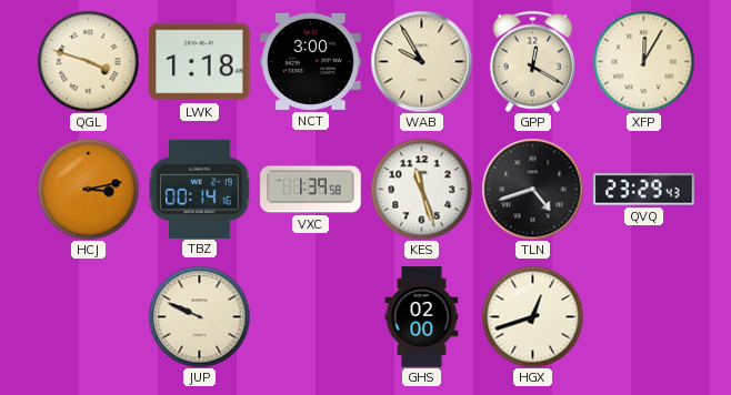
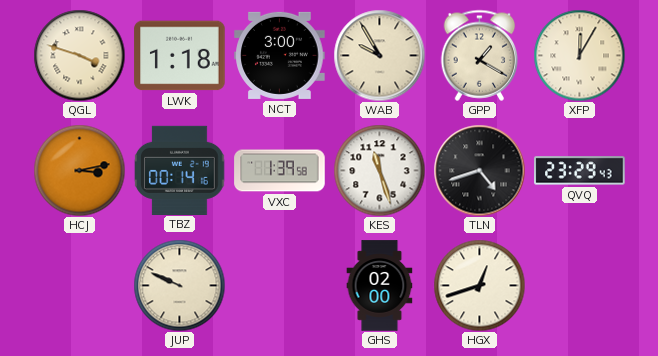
GPP: 12:20 -> 1:20 (480, 55)
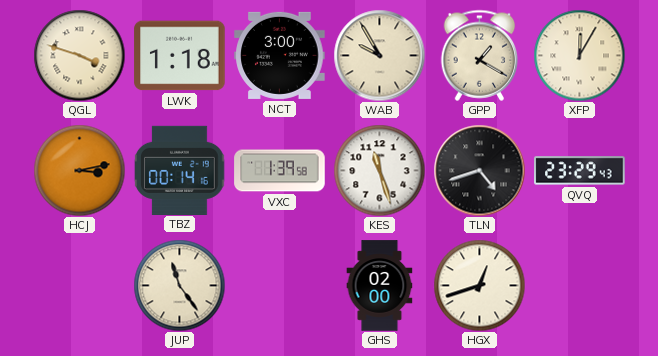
JUP: 9:49 -> 11:24 (179, 285)
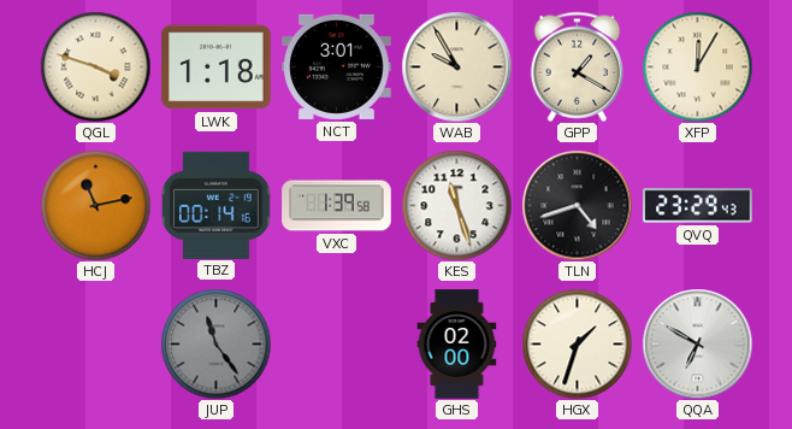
NCT: 3:00 -> 3:01 (337, 66)
HCJ: 3:13 -> 11:13 (95, 205)
JUP dial: cream -> grey (215, 343)
HGX: 12:42 -> 1:33 (577, 343)
QQA: none -> 6:50 (697, 343)
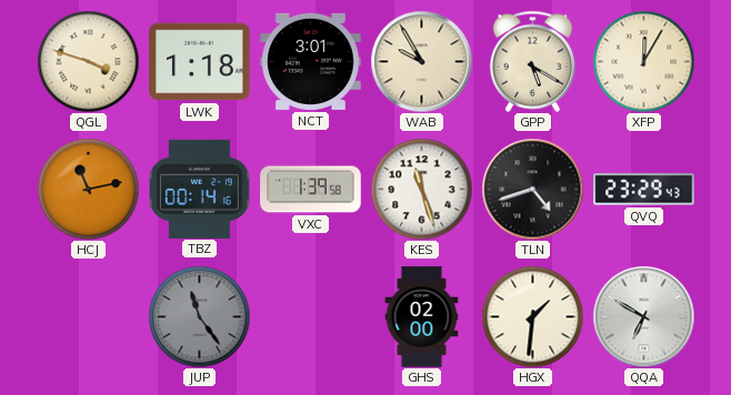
GPP: 1:20 -> 5:20 (533, 61)
HGX: 1:33 -> 1:31 (532, 316)
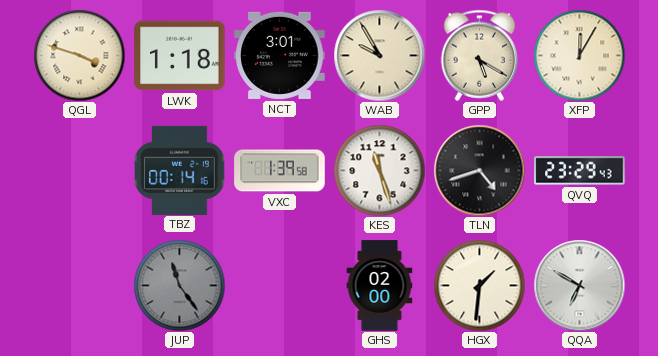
HCJ: 11:13 -> none (88, 189)
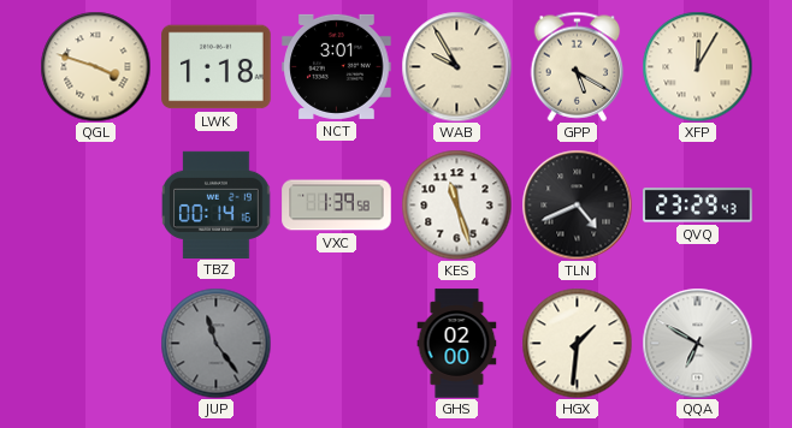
TLN: 4:42 -> 4:41 (577, 204)
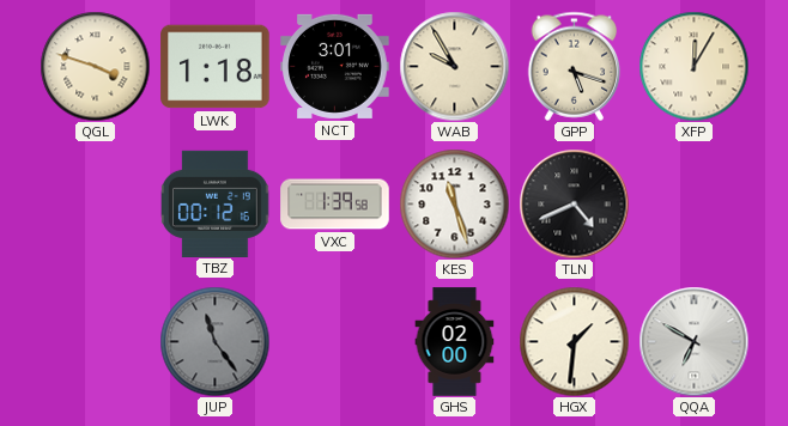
GPP: 5:20 -> 5:18 (575, 66)
TBZ: 00:14 -> 00:12 (216, 203)
QVQ: 23:29 -> none (698, 206)
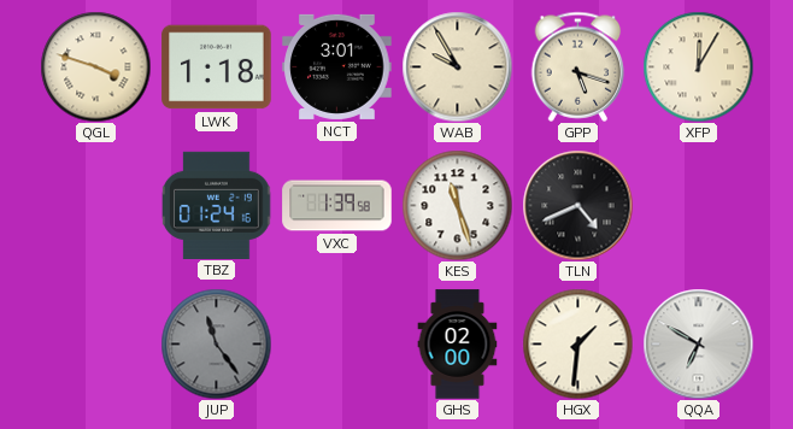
TBZ: 00:12 -> 01:24 (217, 205)
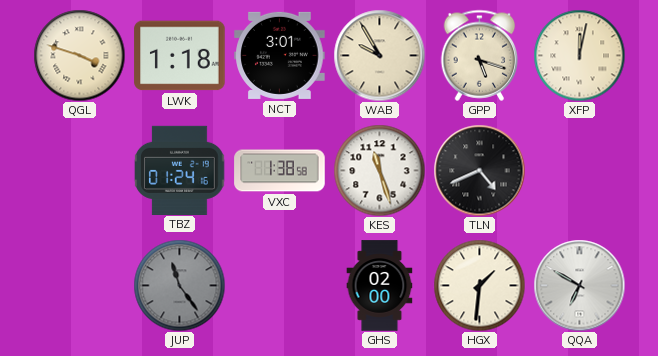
XFP: 12:05 -> 12:02 (579, 55)
VXC: 1:39 -> 1:38 (280, 171)
